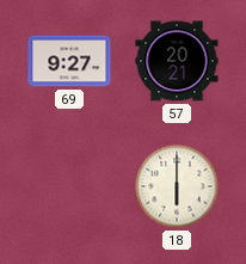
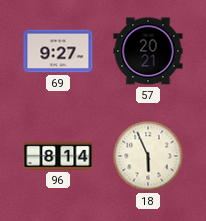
96: none -> 8:14 (58, 156)
18: 6:00 -> 5:56 (148, 156)
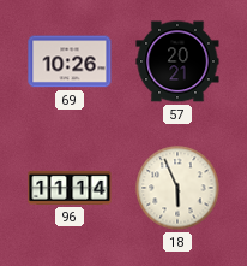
69: 9:27 -> 10:26 (70, 61)
96: 8:14 -> 11:14 (70, 188)
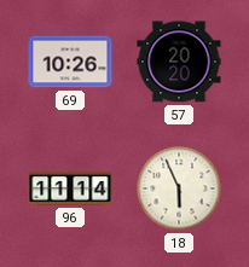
57: 20:21 -> 20:20 (179, 62)
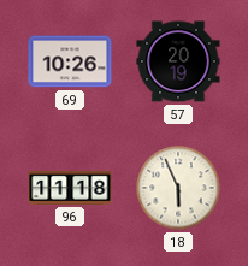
57: 20:20 -> 20:19 (178, 61)
96: 11:14 -> 11:18 (70, 188)
